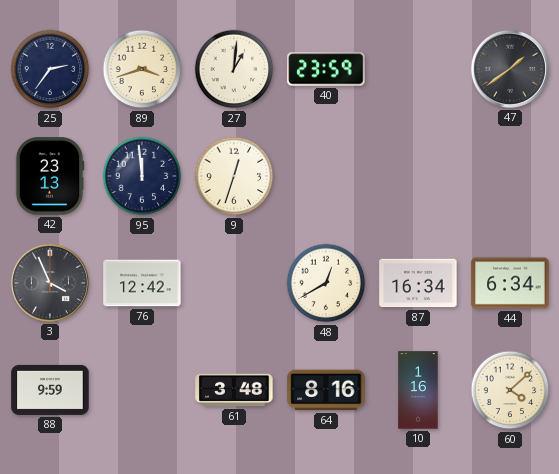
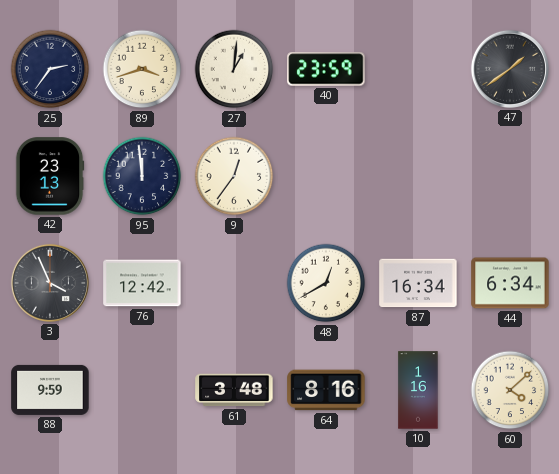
9: 12:33 -> 12:36 (234, 176)
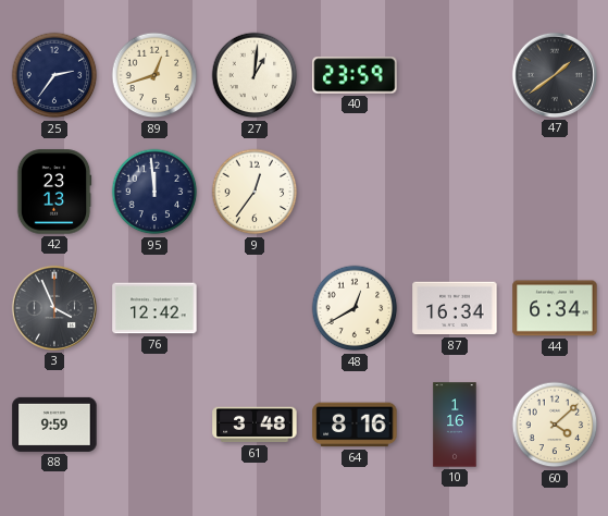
89: 3:42 -> 12:42 (154, 75)
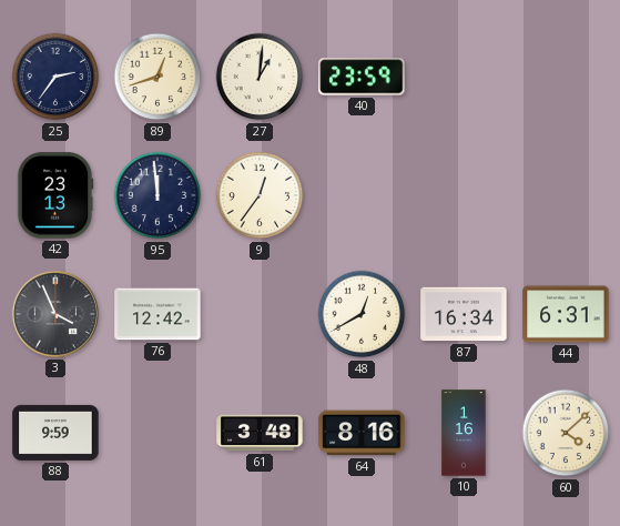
47: 1:39 -> none (555, 75)
44: 6:34 -> 6:31 (566, 314)
